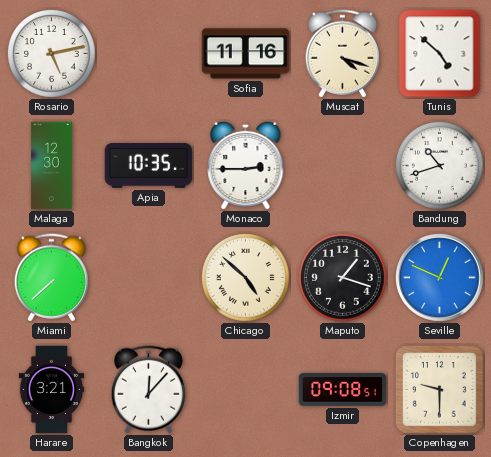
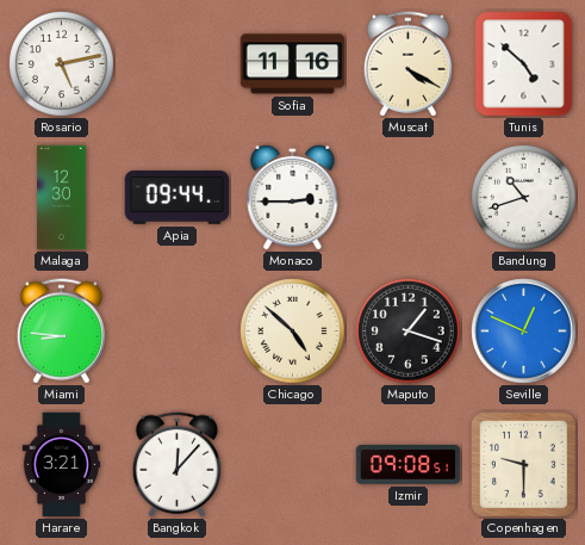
Muscat: 4:18 -> 4:20 (407, 64)
Apia: 10:35 -> 09:44 (178, 198)
Miami: 7:38 -> 8:46 (61, 332)
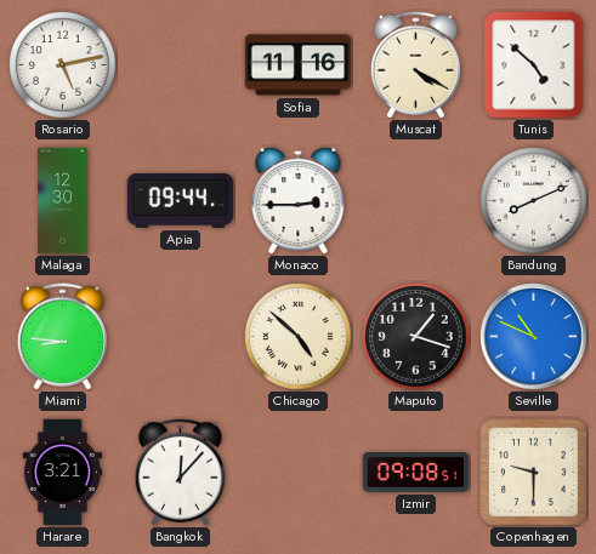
Bandung: 10:42 -> 8:11 (534, 201)
Seville: 12:49 -> 10:49 (534, 337)
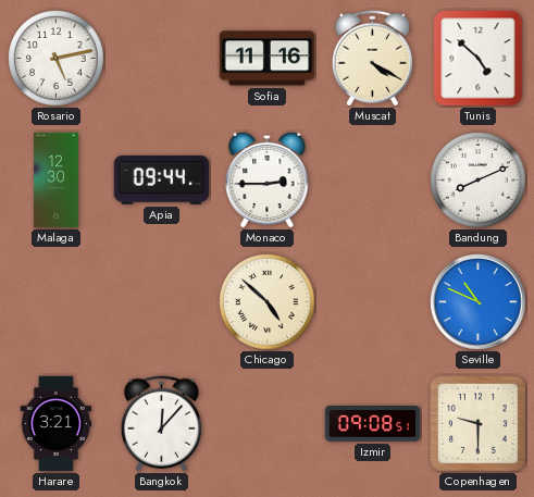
Miami: 8:46 -> none (62, 337)
Maputo: 1:18 -> none (416, 337)
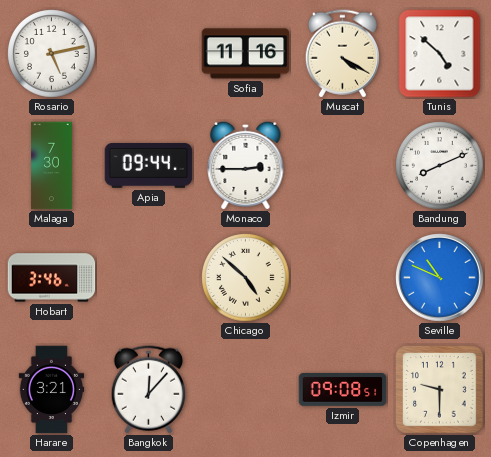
Malaga: 12:30 -> 7:30 (52, 166)
Hobart: none -> 3:46 (52, 278)
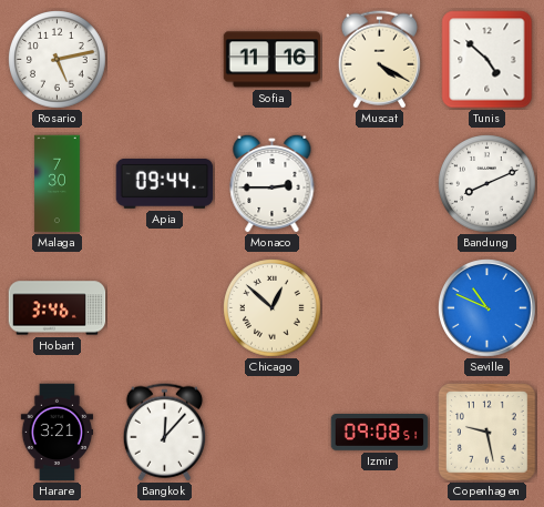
Chicago: 4:52 -> 12:52 (273, 308)
Copenhagen: 9:30 -> 9:28 (487, 433)
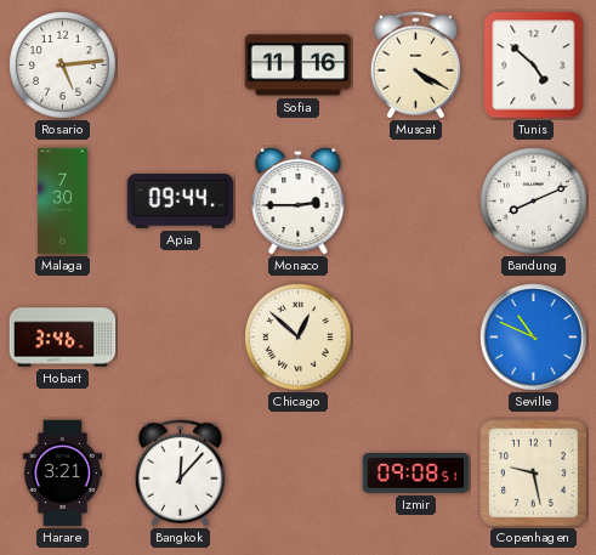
Rosario: 5:13 -> 5:14 (63, 66)
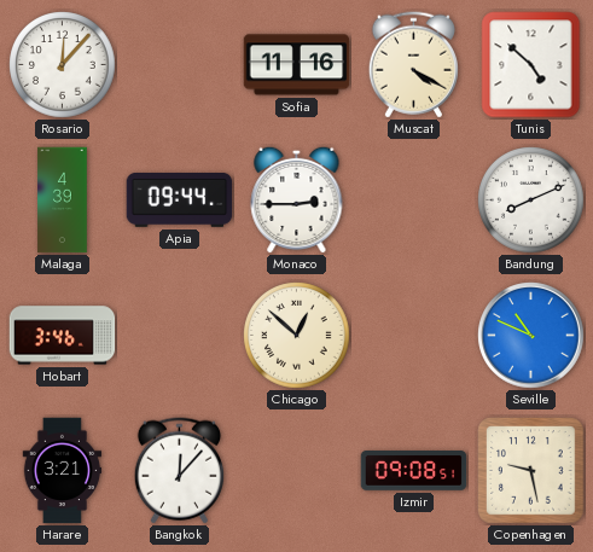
Rosario: 5:14 -> 12:07 (63, 65)
Malaga: 7:30 -> 4:39 (63, 201)
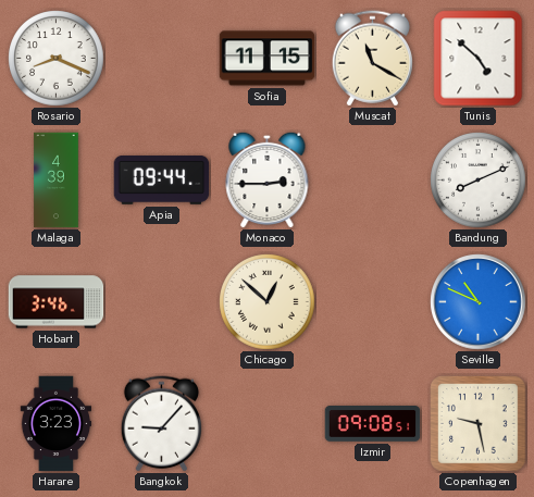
Rosario: 12:07 -> 8:19 (57, 59)
Sofia: 11:16 -> 11:15 (268, 59)
Muscat: 4:20 -> 11:20 (372, 59)
Harare: 3:21 -> 3:23 (57, 424)
Bangkok: 12:07 -> 9:07 (161, 424)
